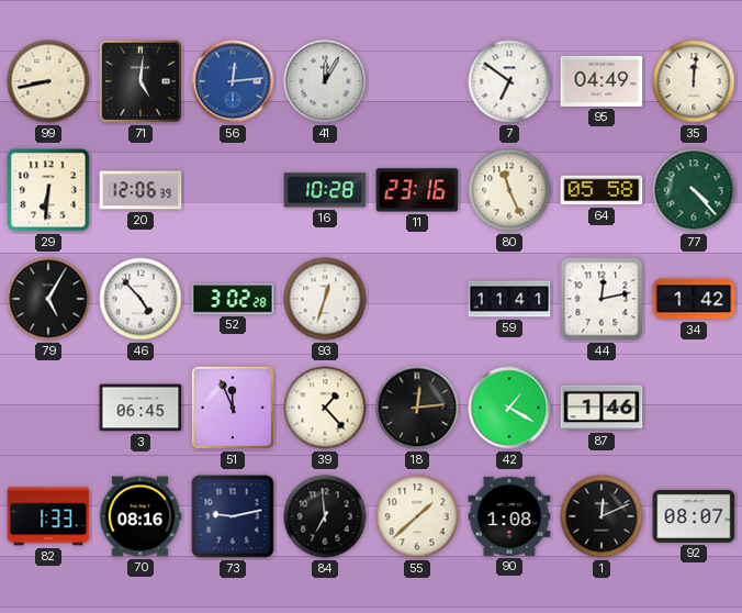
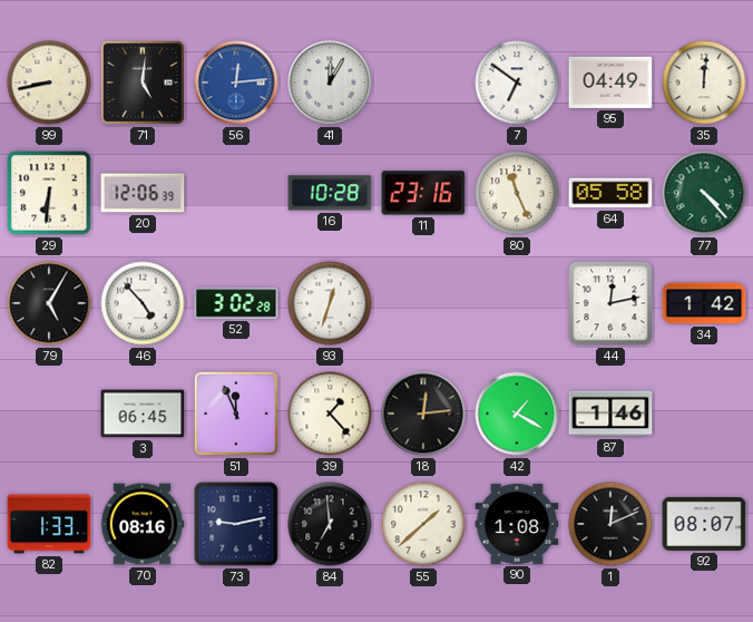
59: 11:41 -> none (509, 299)
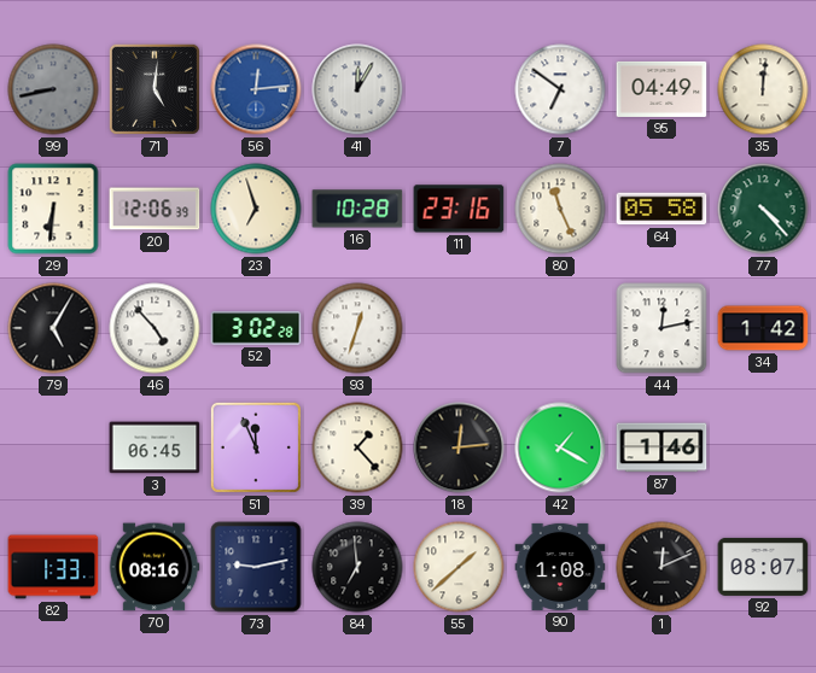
99 dial: cream -> grey (53, 89)
23: none -> 6:57 (256, 209)
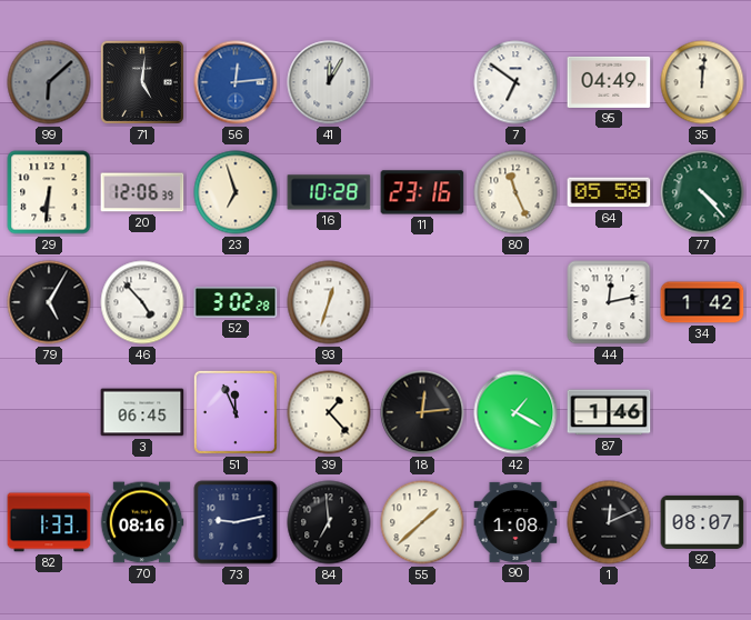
99: 8:43 -> 6:08 (49, 82)
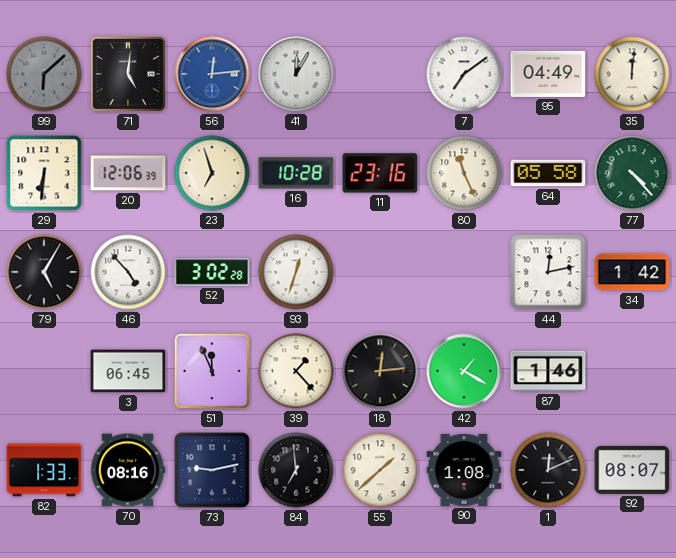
7: 6:51 -> 7:09 (464, 74)
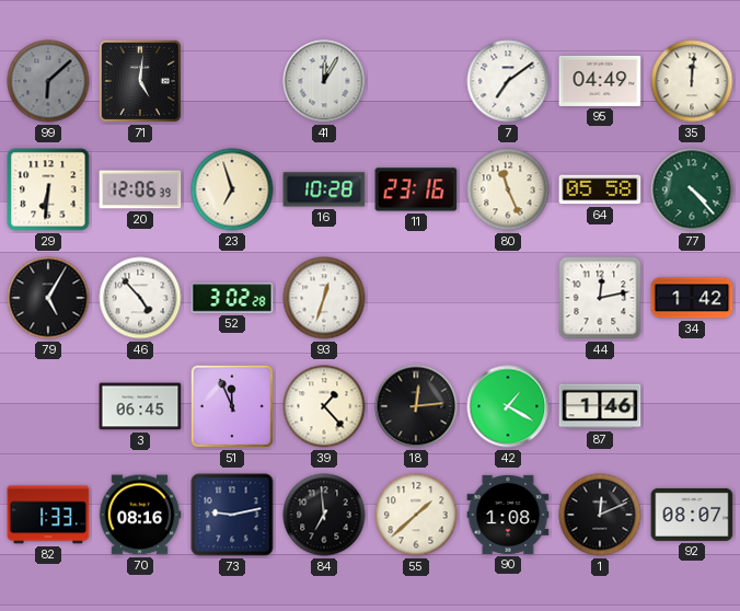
56: 12:14 -> none (212, 74)
